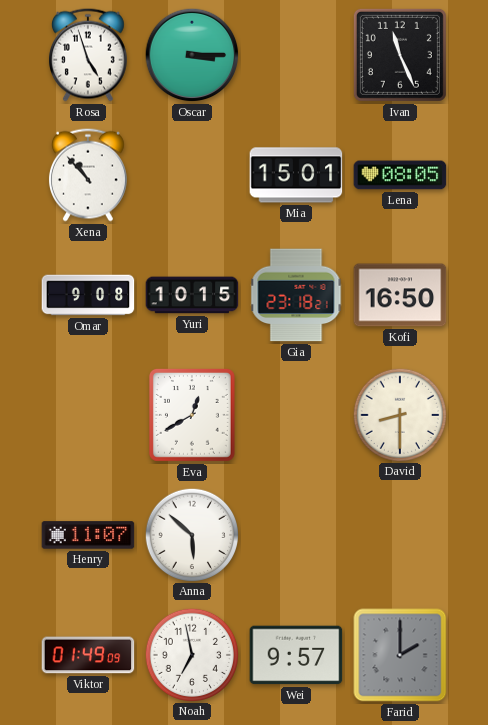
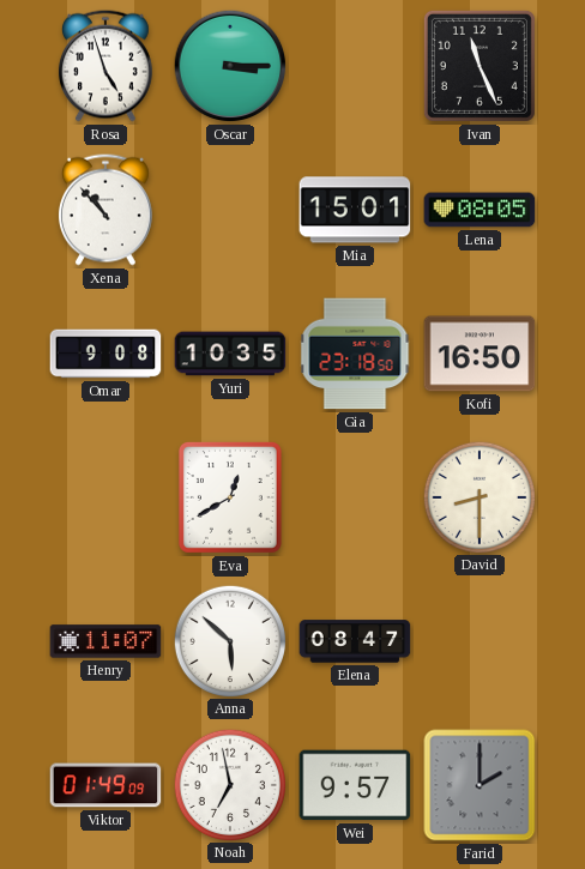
Yuri: 10:15 -> 10:35 (230, 354)
Gia: 23:18:21 -> 23:18:50 (355, 354)
Elena: none -> 08:47 (355, 641)
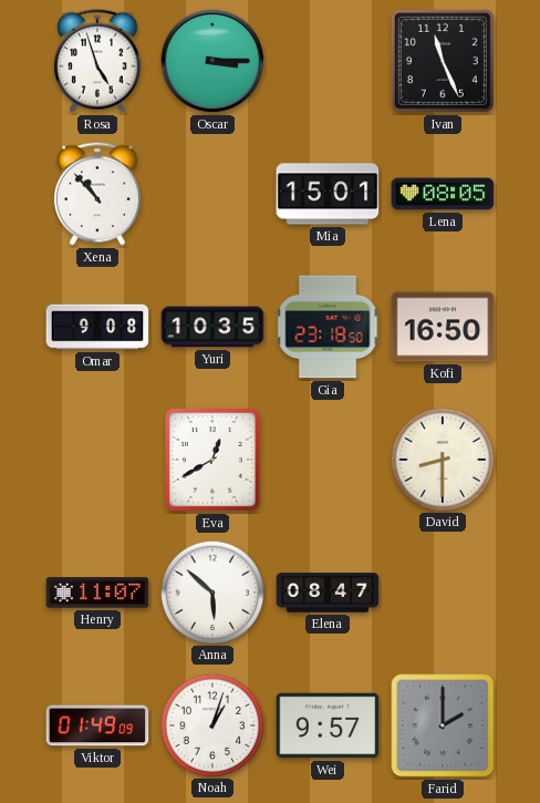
Noah: 6:58 -> 1:03 (211, 724)
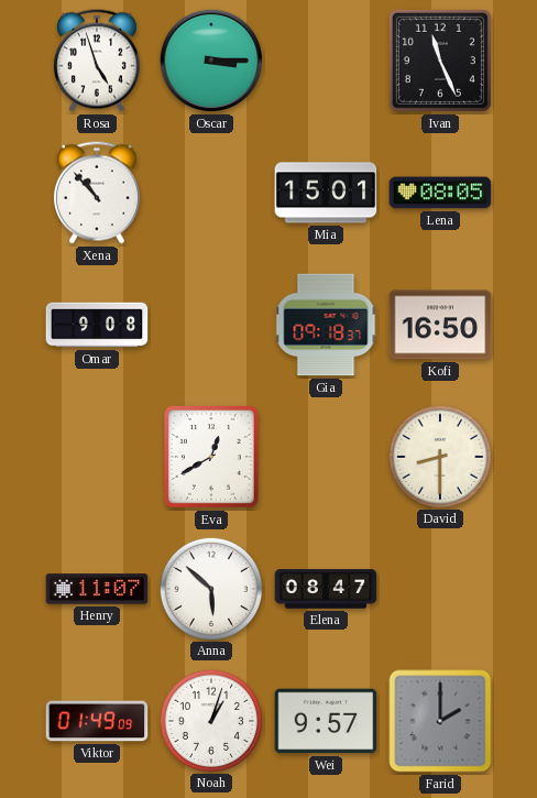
Yuri: 10:35 -> none (212, 327)
Gia: 23:18 -> 09:18 (326, 325)
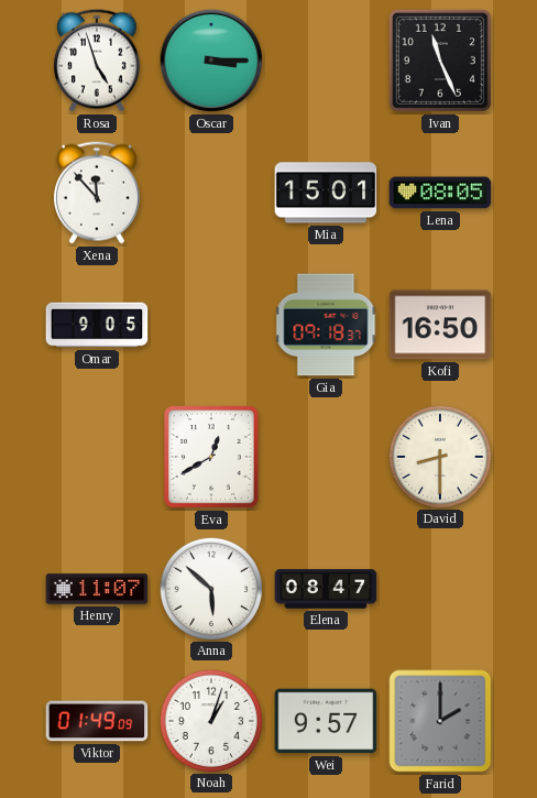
Xena: 10:53 -> 11:53 (97, 193)
Omar: 9:08 -> 9:05 (97, 325)
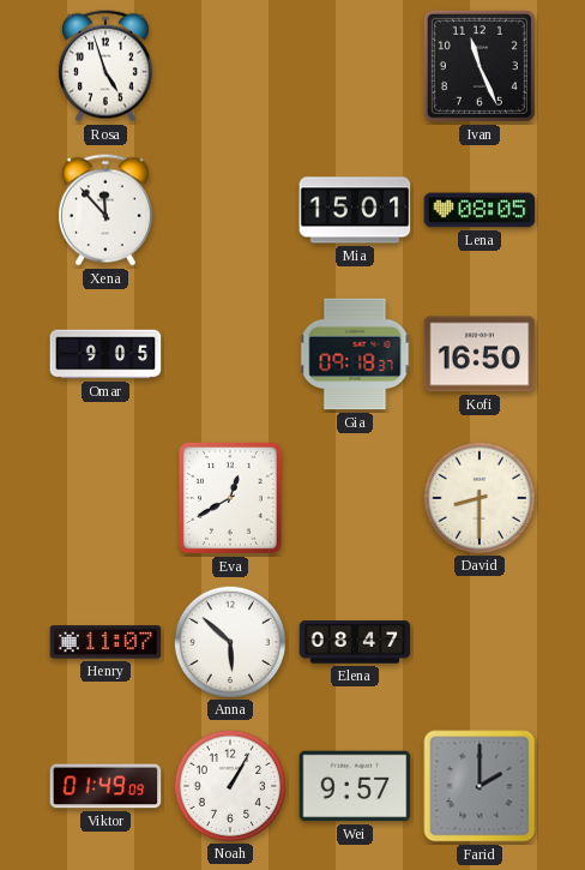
Oscar: 3:15 -> none (211, 61)
Noah: 1:03 -> 1:05 (229, 785)
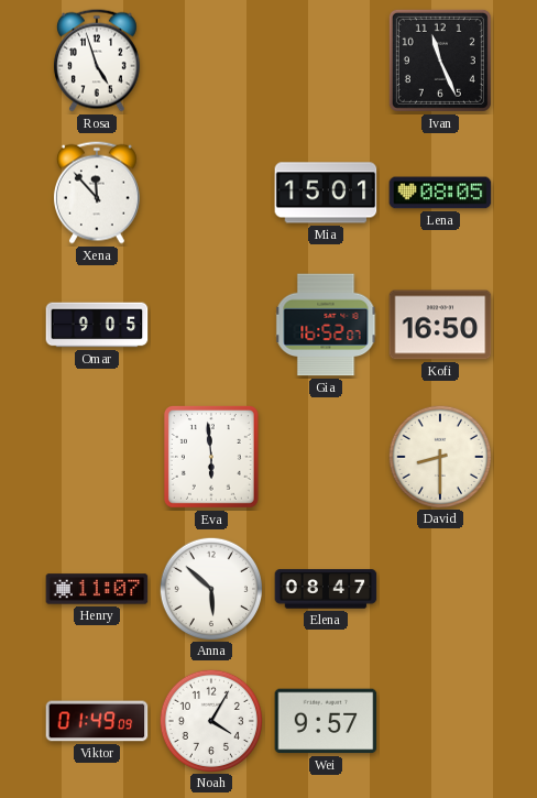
Gia: 09:18 -> 16:52 (326, 325)
Eva: 12:40 -> 5:59 (211, 457)
Noah: 1:05 -> 4:05 (210, 720)
Farid: 2:00 -> none (480, 786)
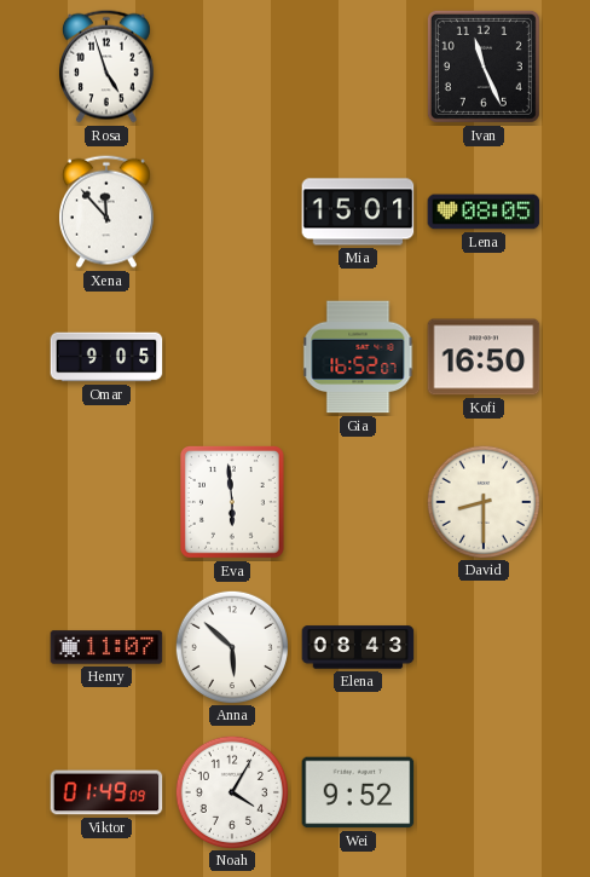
Elena: 08:47 -> 08:43 (358, 647)
Wei: 9:57 -> 9:52 (358, 792)
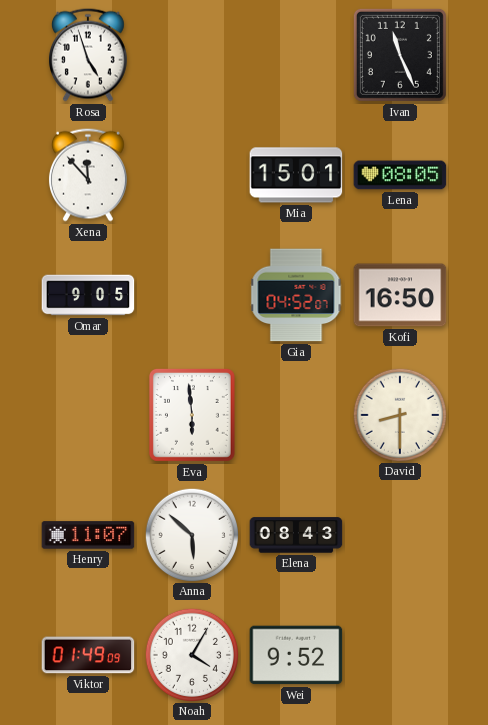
Gia: 16:52 -> 04:52 (296, 295)
